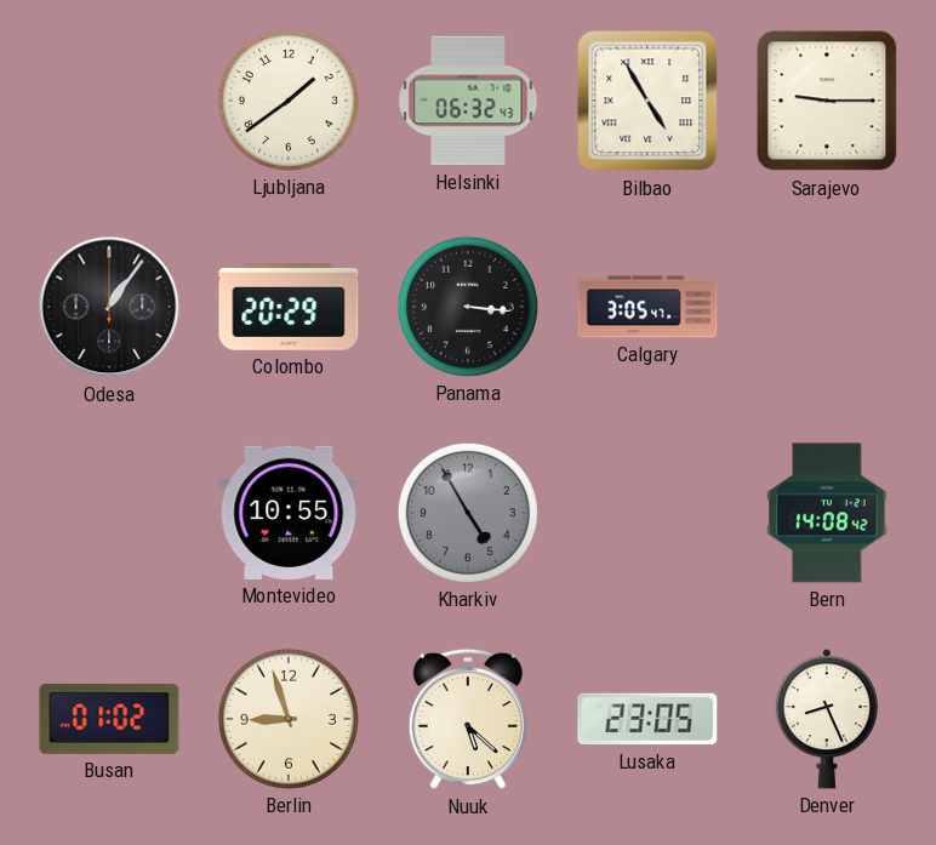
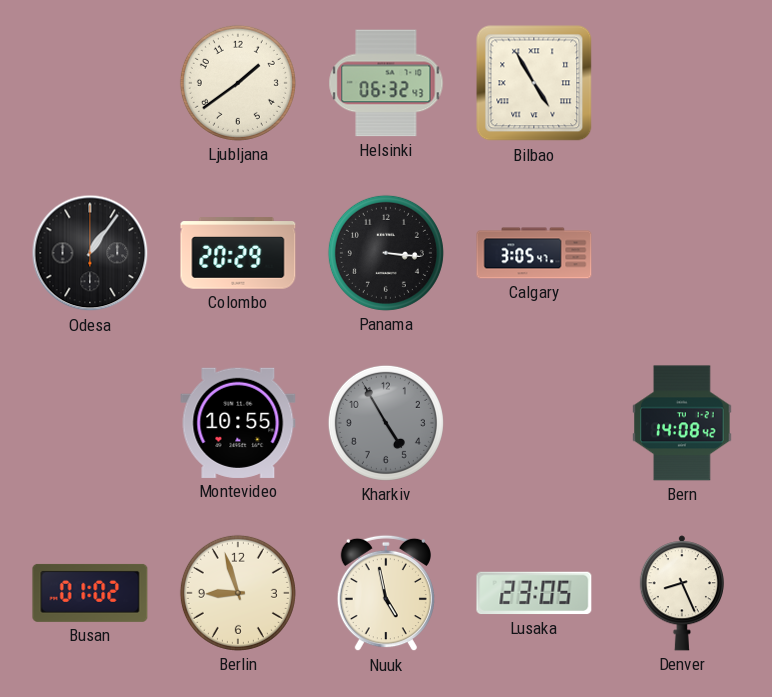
Sarajevo: 9:15 -> none (827, 101)
Nuuk: 5:22 -> 4:58 (386, 593)
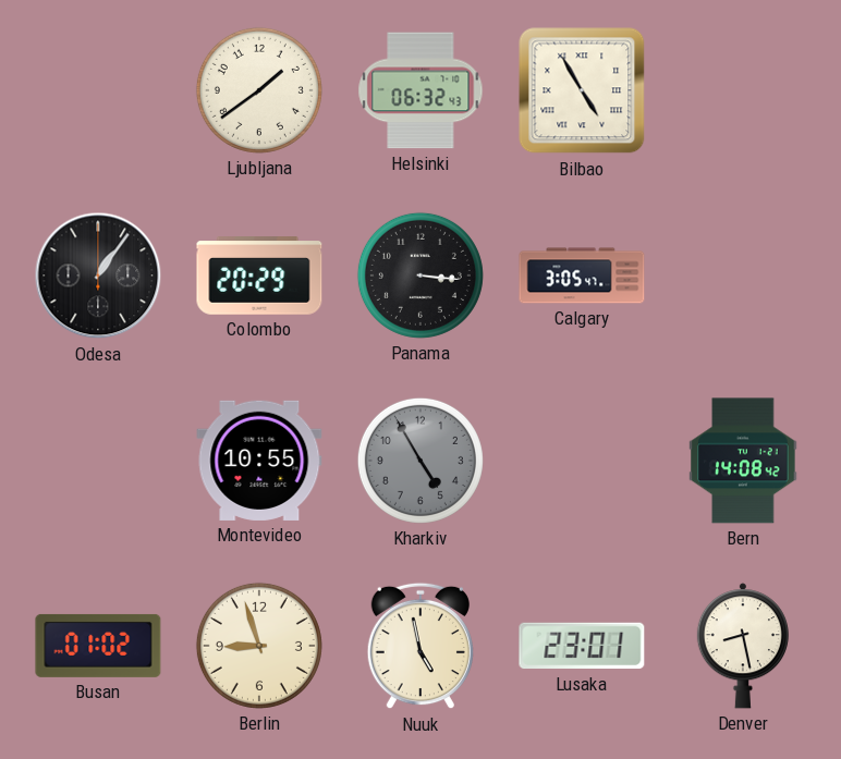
Lusaka: 23:05 -> 23:01 (582, 646)
Denver: 8:26 -> 8:28 (743, 646)
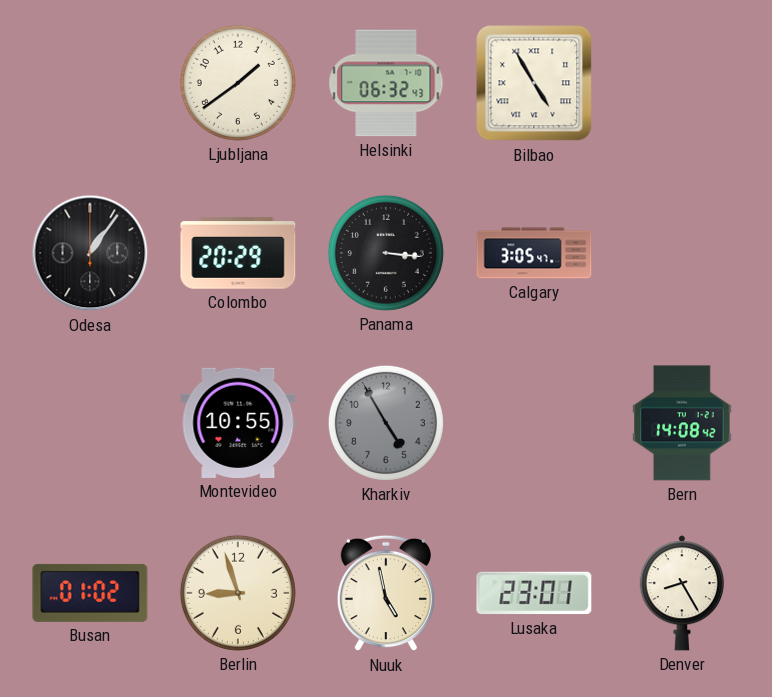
Denver: 8:28 -> 8:25 (682, 593)
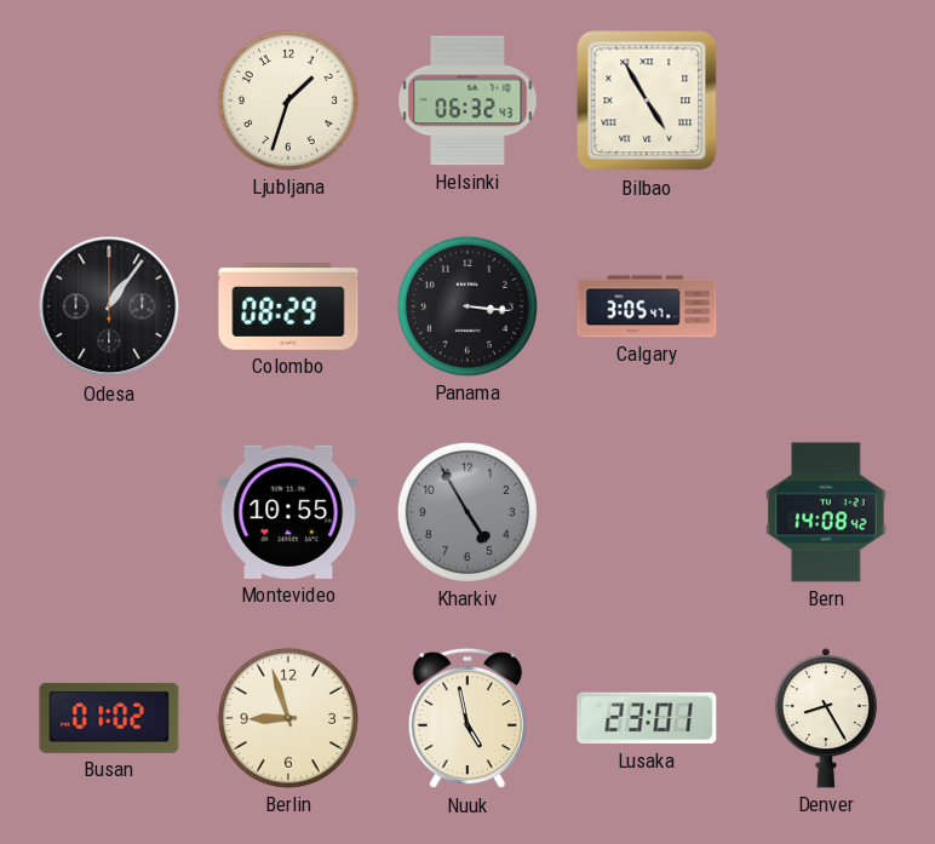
Ljubljana: 1:39 -> 1:33 (288, 101)
Colombo: 20:29 -> 08:29 (288, 306)
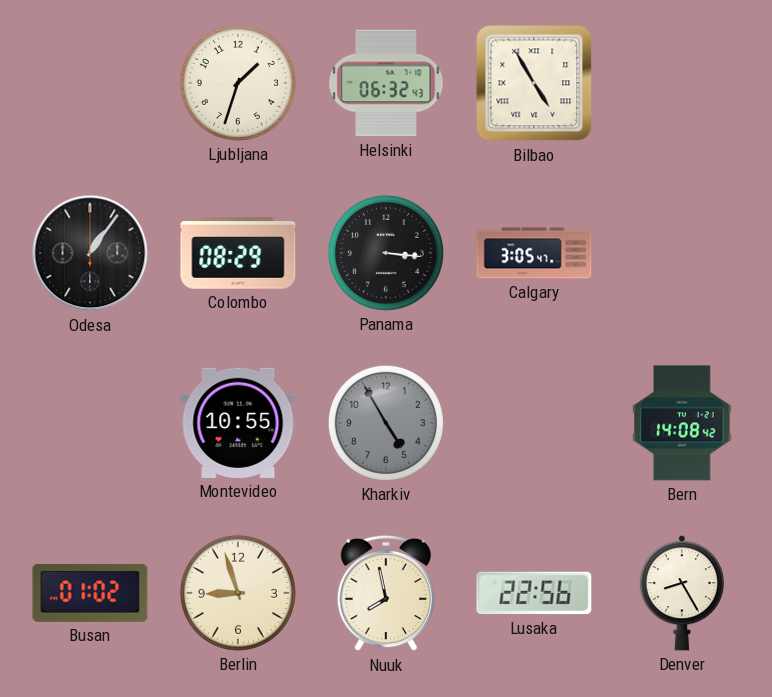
Nuuk: 4:58 -> 7:58 (386, 593)
Lusaka: 23:01 -> 22:56 (534, 593)
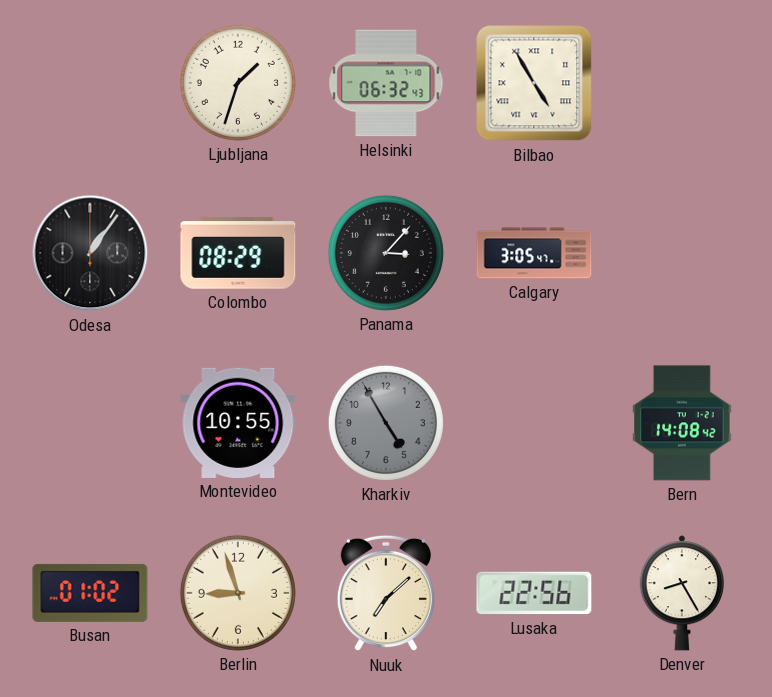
Panama: 3:16 -> 3:07 (386, 253)
Nuuk: 7:58 -> 7:08 (386, 593)
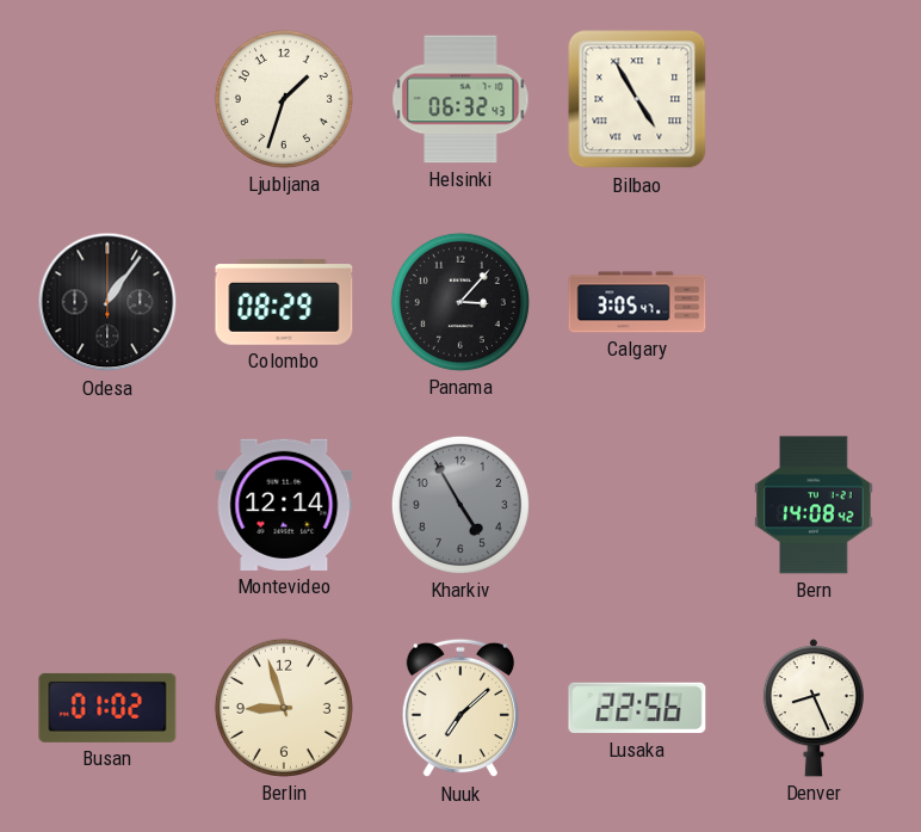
Montevideo: 10:55 -> 12:14 (284, 505)
Denver: 8:25 -> 8:26 (814, 708)
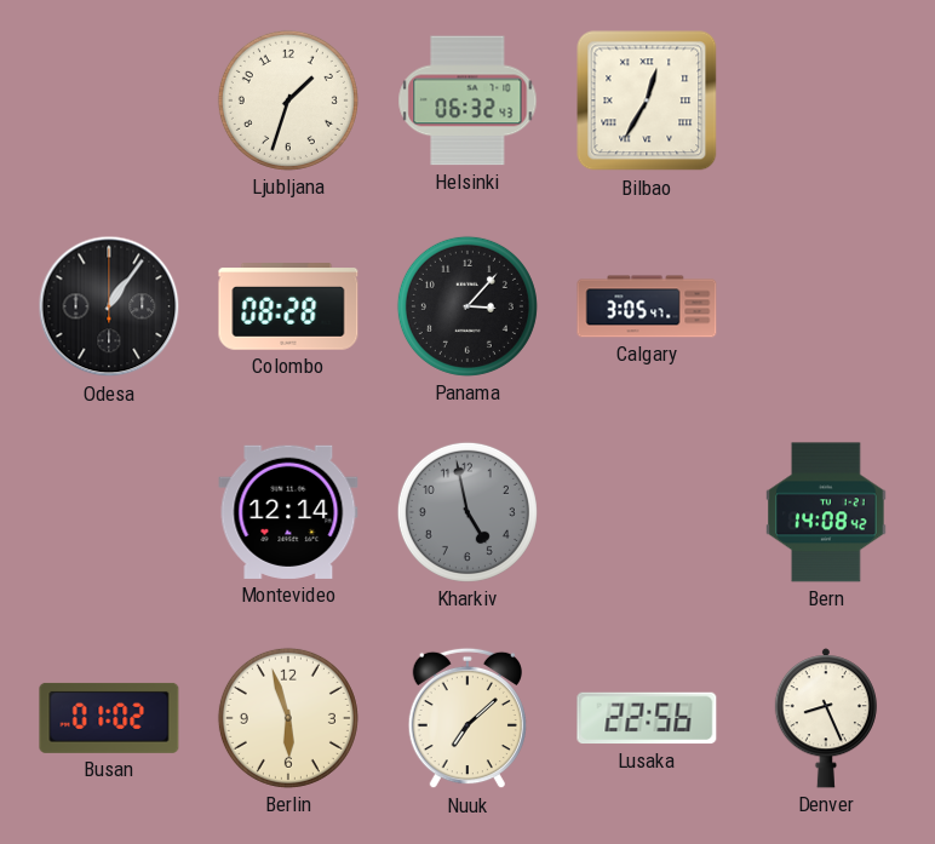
Bilbao: 4:55 -> 12:35 (647, 101)
Colombo: 08:29 -> 08:28 (288, 306)
Kharkiv: 4:55 -> 4:58 (468, 512)
Berlin: 8:57 -> 5:57 (288, 718)
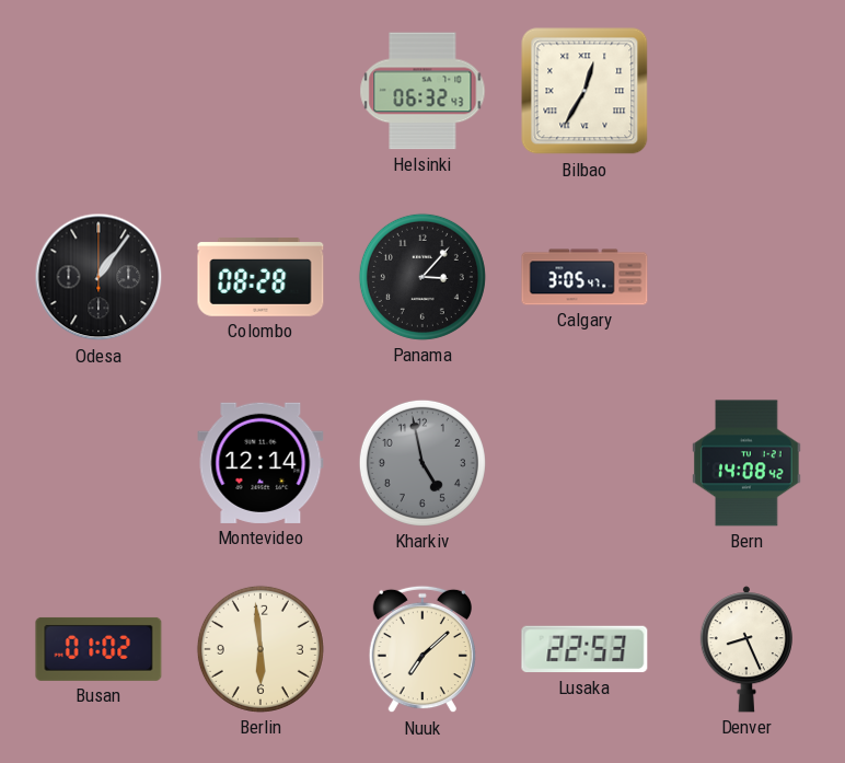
Ljubljana: 1:33 -> none (288, 101)
Berlin: 5:57 -> 5:59 (261, 649)
Lusaka: 22:56 -> 22:53 (584, 649)
